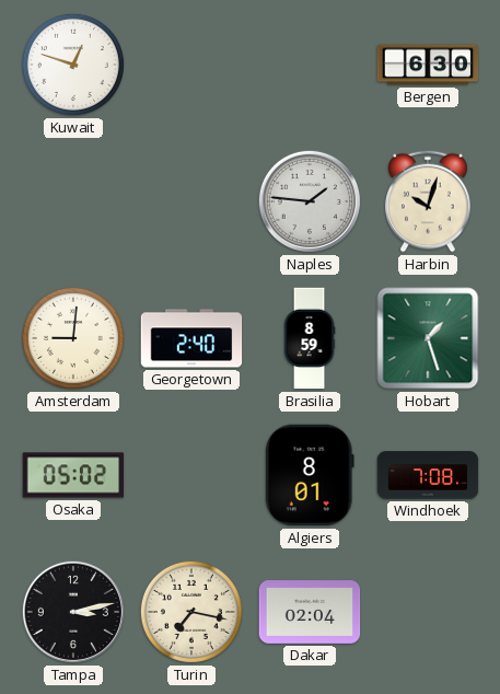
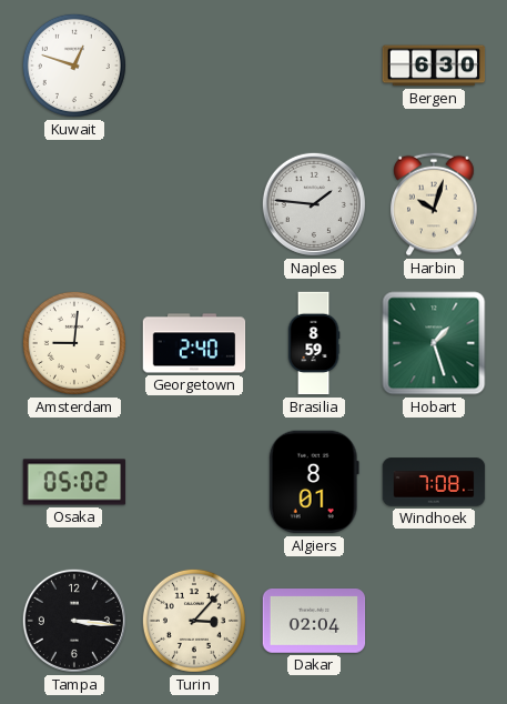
Tampa: 3:13 -> 3:16 (74, 621)
Turin: 7:17 -> 3:07 (194, 621)
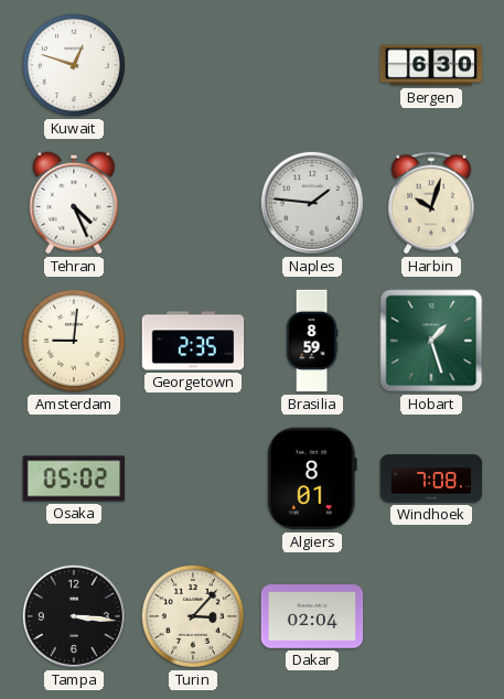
Tehran: none -> 4:26 (74, 203)
Georgetown: 2:40 -> 2:35 (193, 341)
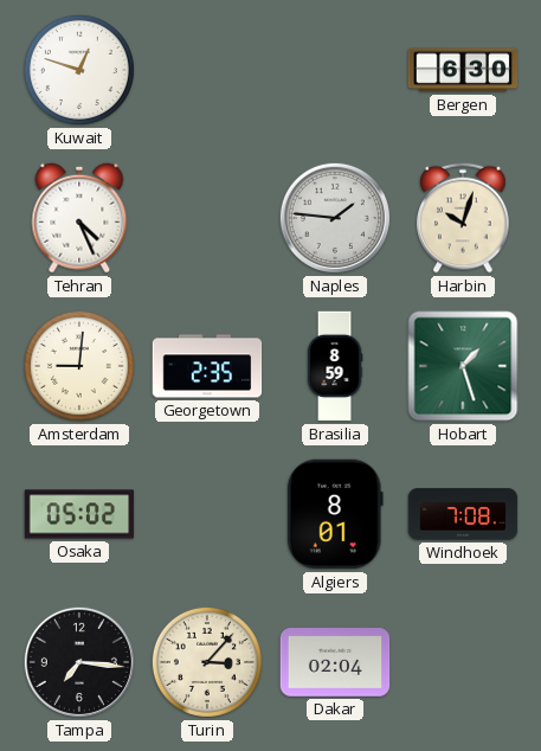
Tampa: 3:16 -> 7:16 (79, 662)
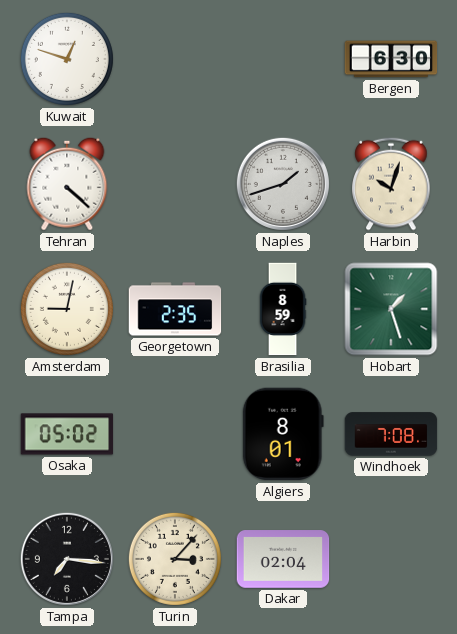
Tehran: 4:26 -> 4:22 (67, 184)
Naples: 1:46 -> 1:42 (283, 184)
Amsterdam: 9:01 -> 9:02 (67, 309)
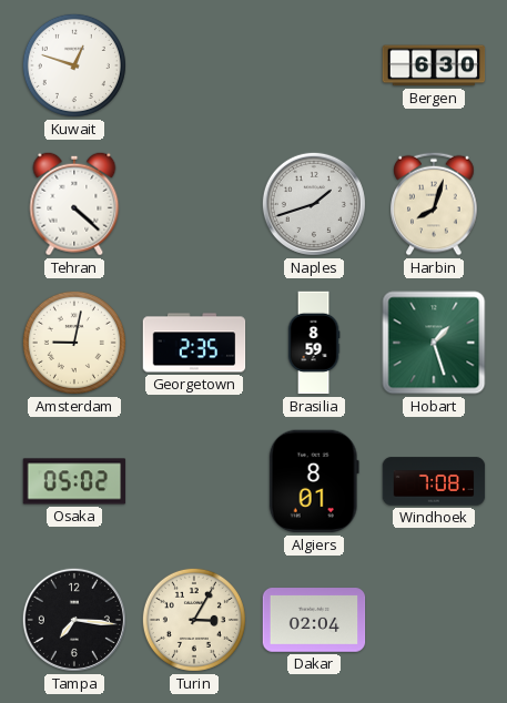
Harbin: 10:03 -> 8:03 (434, 204)
Turin: 3:07 -> 3:05 (194, 620)
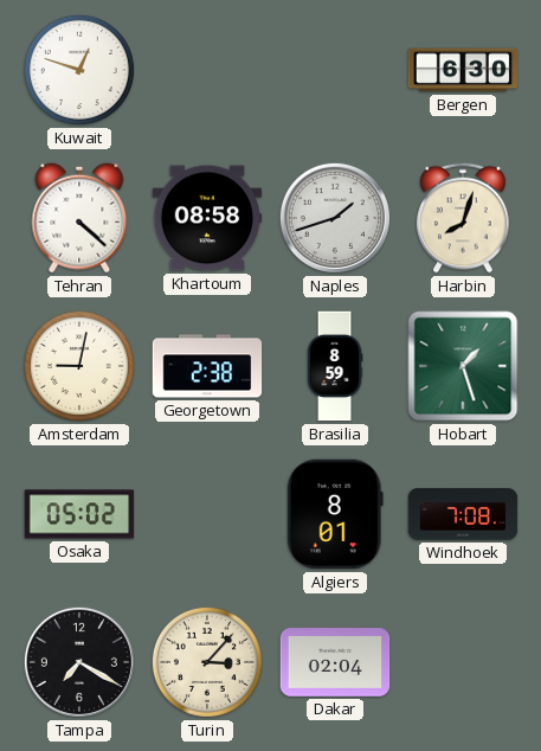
Khartoum: none -> 08:58 (207, 218)
Georgetown: 2:35 -> 2:38 (207, 366)
Tampa: 7:16 -> 7:20 (79, 662)
Turin: 3:05 -> 3:07 (207, 662)
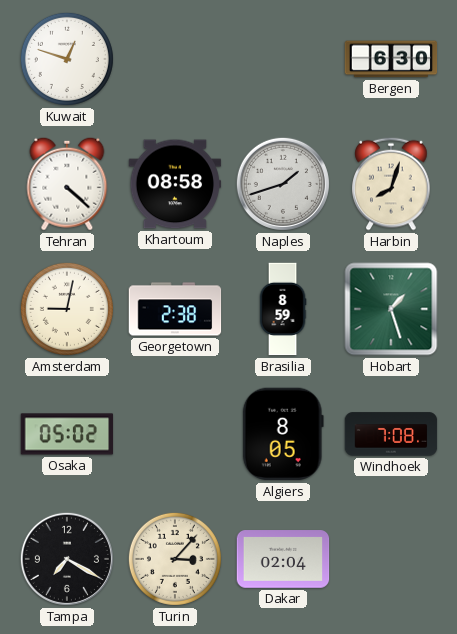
Algiers: 8:01 -> 8:05 (283, 434)
